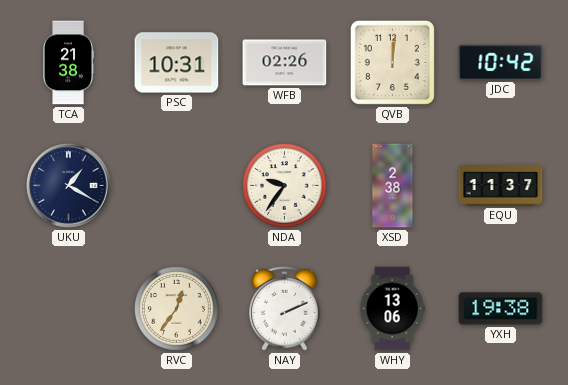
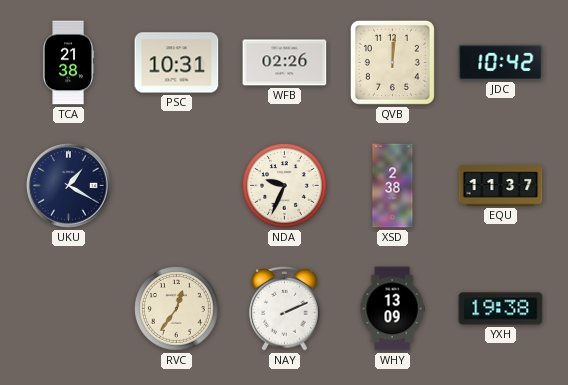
NDA: 9:36 -> 9:34 (285, 186)
WHY: 13:06 -> 13:09 (392, 309)
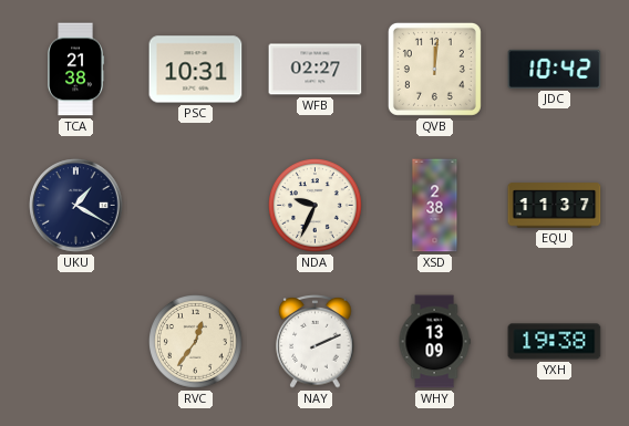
WFB: 02:26 -> 02:27 (316, 70)
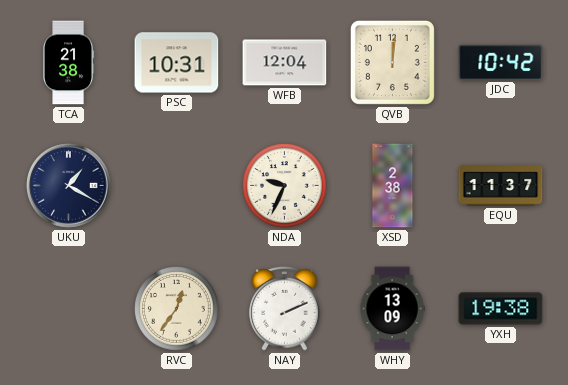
WFB: 02:27 -> 12:04 (285, 63)
